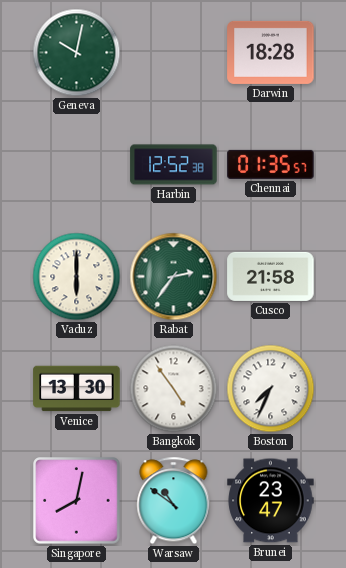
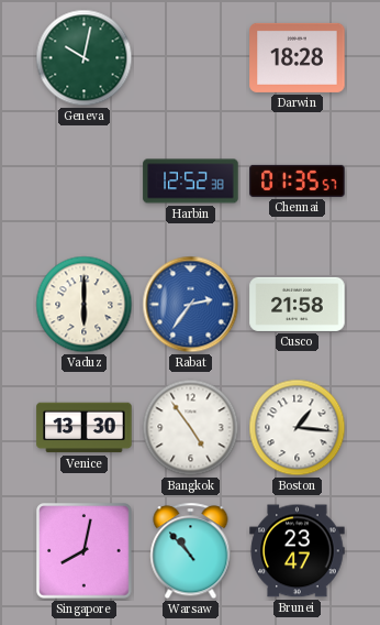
Rabat dial: green -> blue (191, 305)
Boston: 7:34 -> 1:16 (298, 428)
Warsaw: 10:51 -> 10:53 (191, 551)
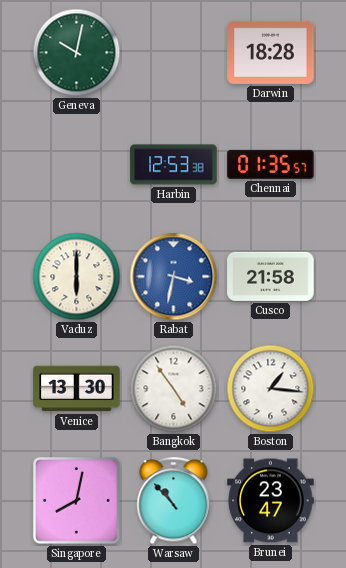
Harbin: 12:52 -> 12:53 (174, 165)
Rabat: 2:36 -> 3:32 (174, 277)
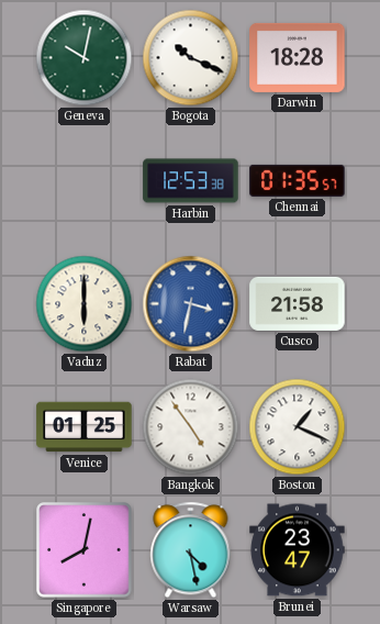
Bogota: none -> 10:19 (191, 58)
Venice: 13:30 -> 01:25 (85, 427)
Boston: 1:16 -> 1:19 (298, 427)
Warsaw: 10:53 -> 4:28 (191, 550)
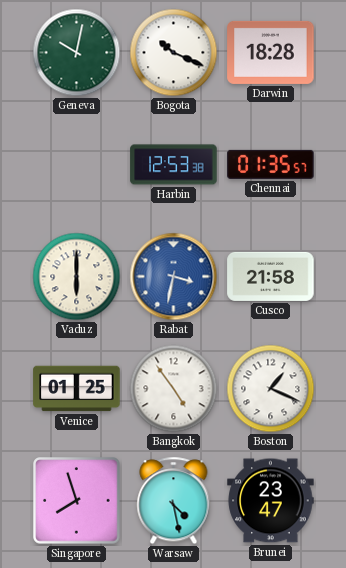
Singapore: 8:02 -> 7:57 (77, 501)
